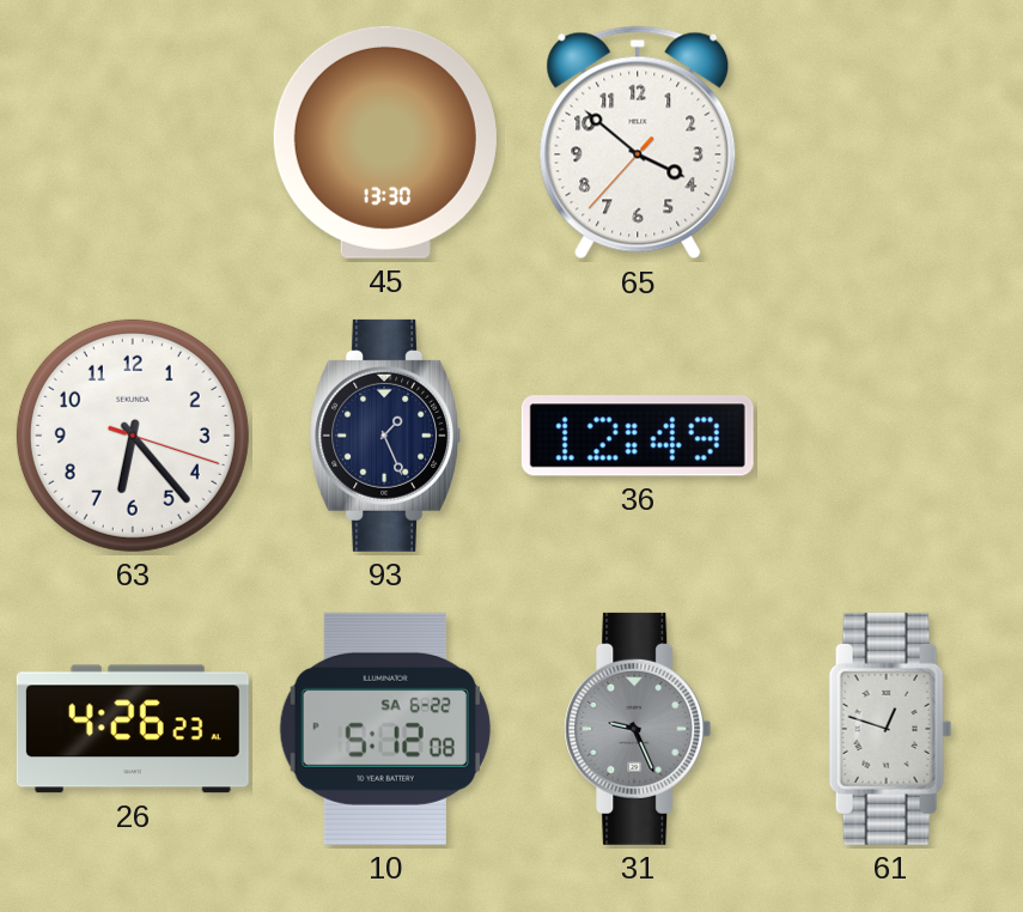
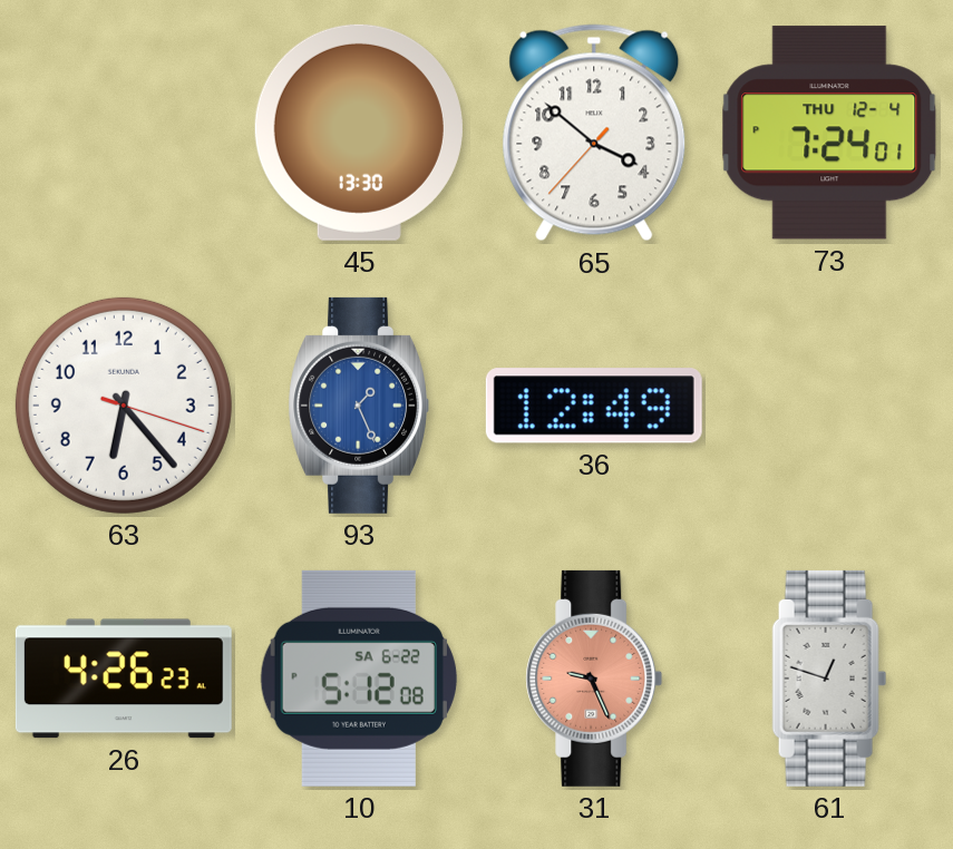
73: none -> 7:24 (829, 133)
93 dial: navy -> blue (358, 406)
31 dial: grey -> salmon (594, 679)
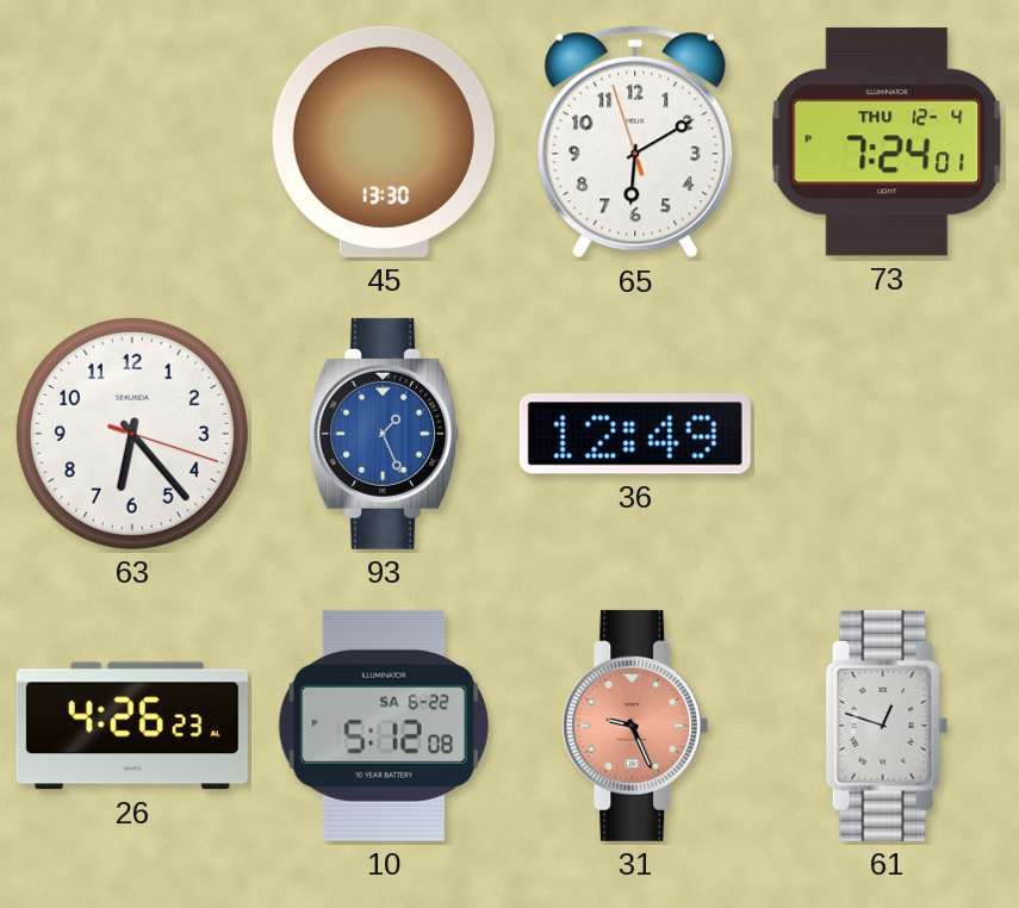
65: 3:51 -> 6:09 (635, 142)
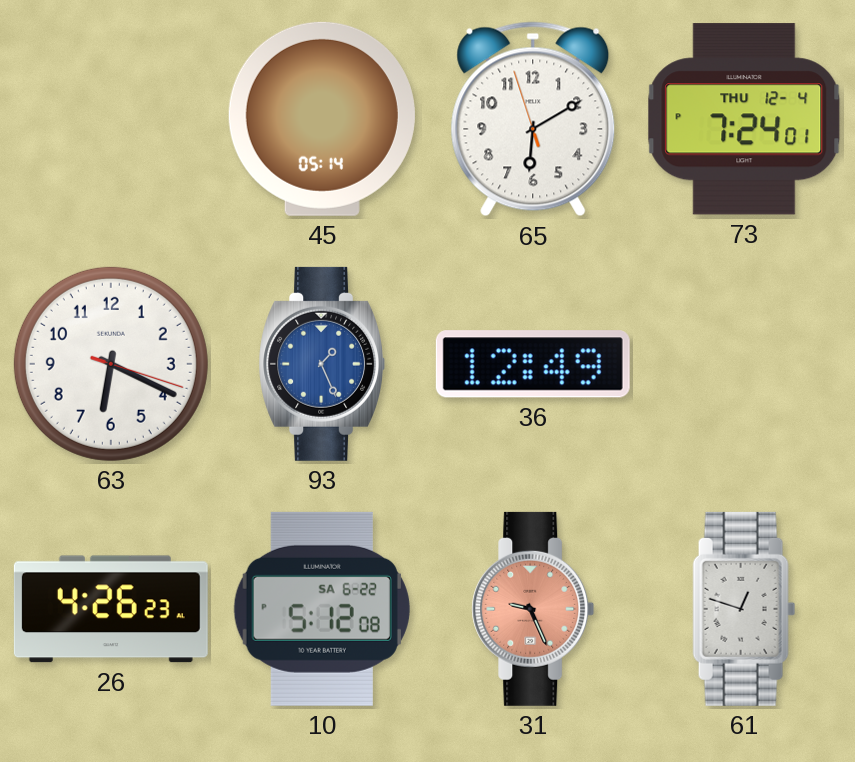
45: 13:30 -> 05:14 (322, 119)
63: 6:23 -> 6:19 (111, 364)
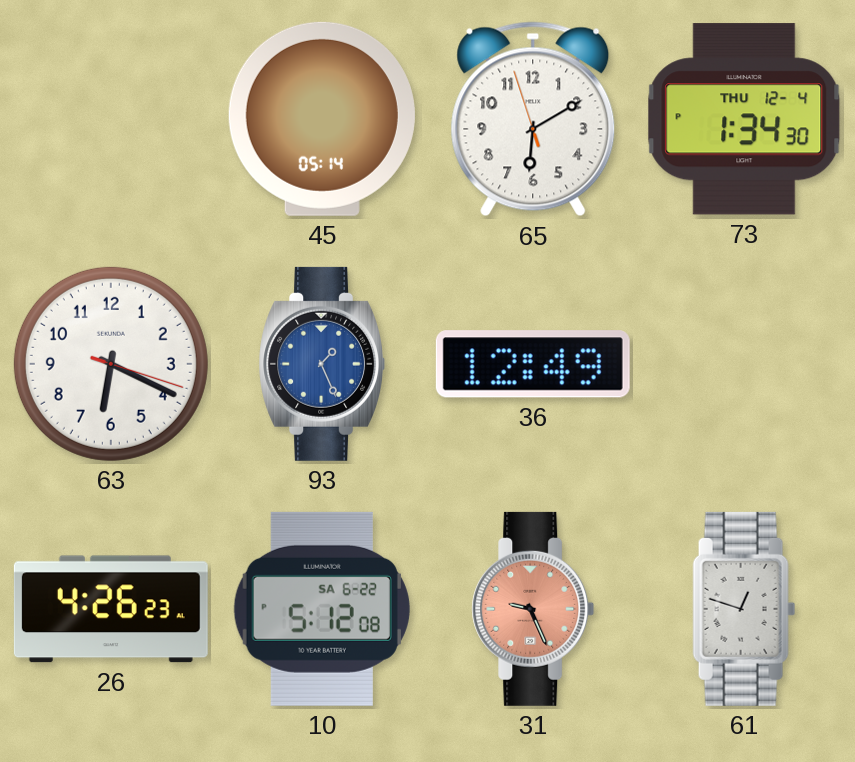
73: 7:24 -> 1:34 (744, 119)
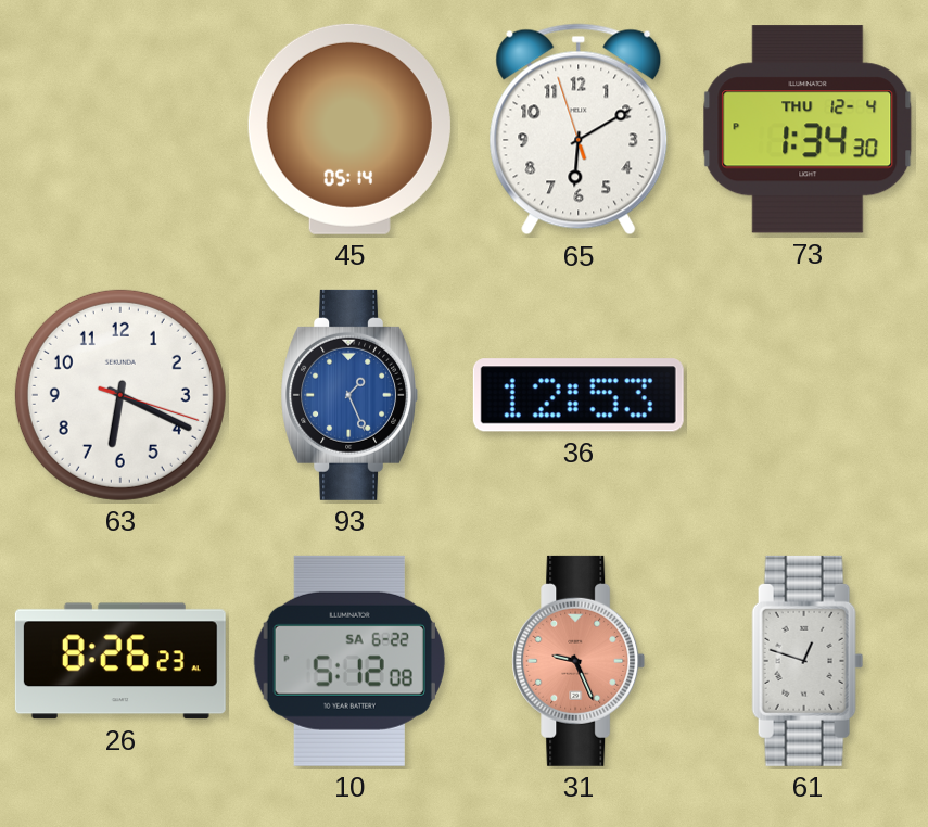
36: 12:49 -> 12:53 (579, 395)
26: 4:26 -> 8:26 (120, 661)
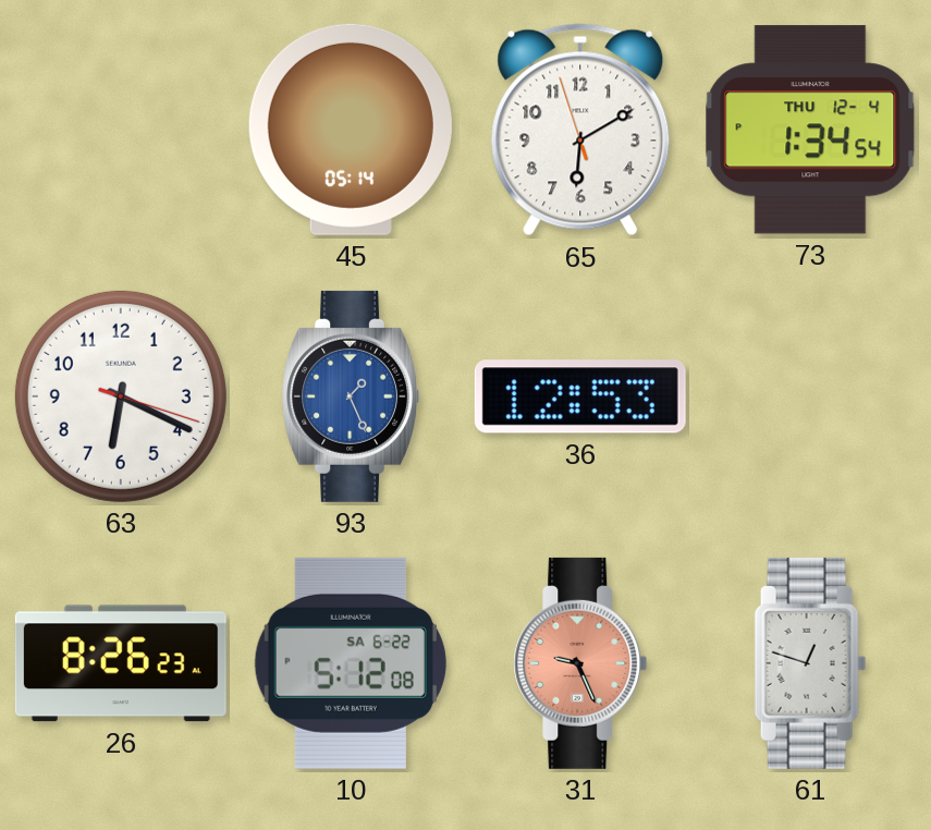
73: 1:34:30 PM -> 1:34:54 PM (810, 130)
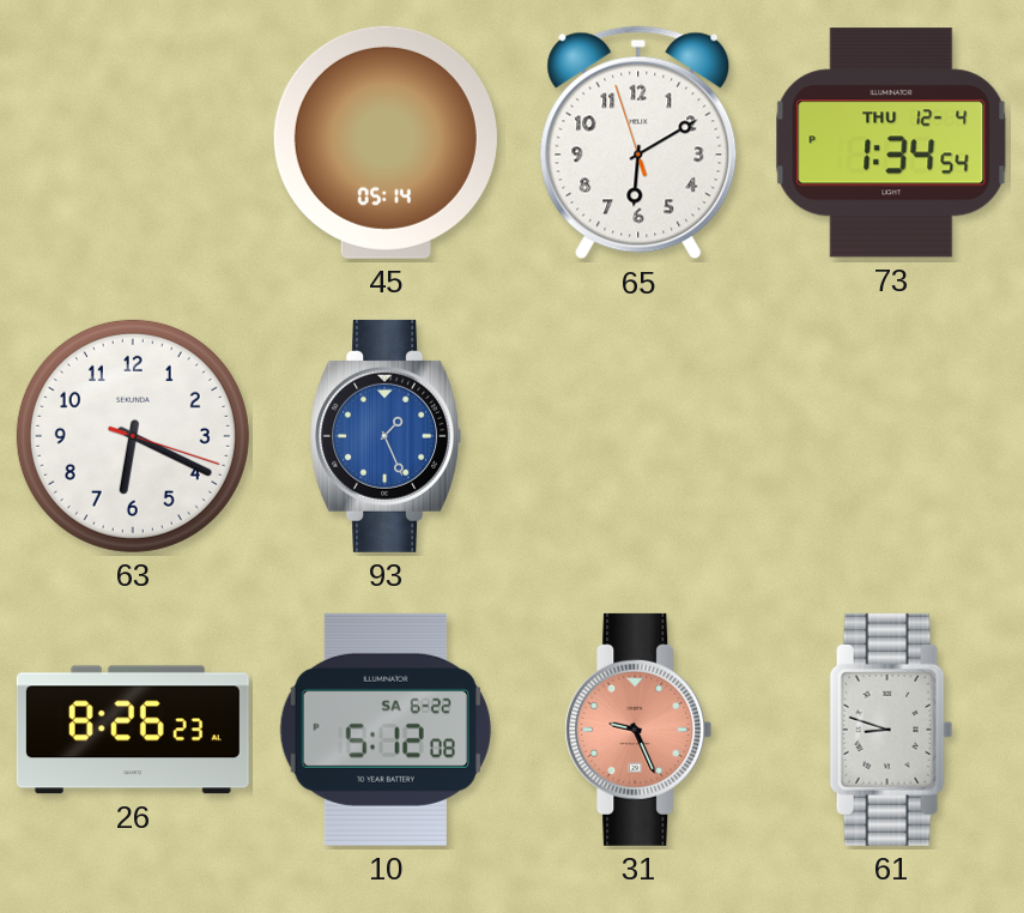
36: 12:53 -> none (580, 396)
61: 12:48 -> 8:48 (891, 730)
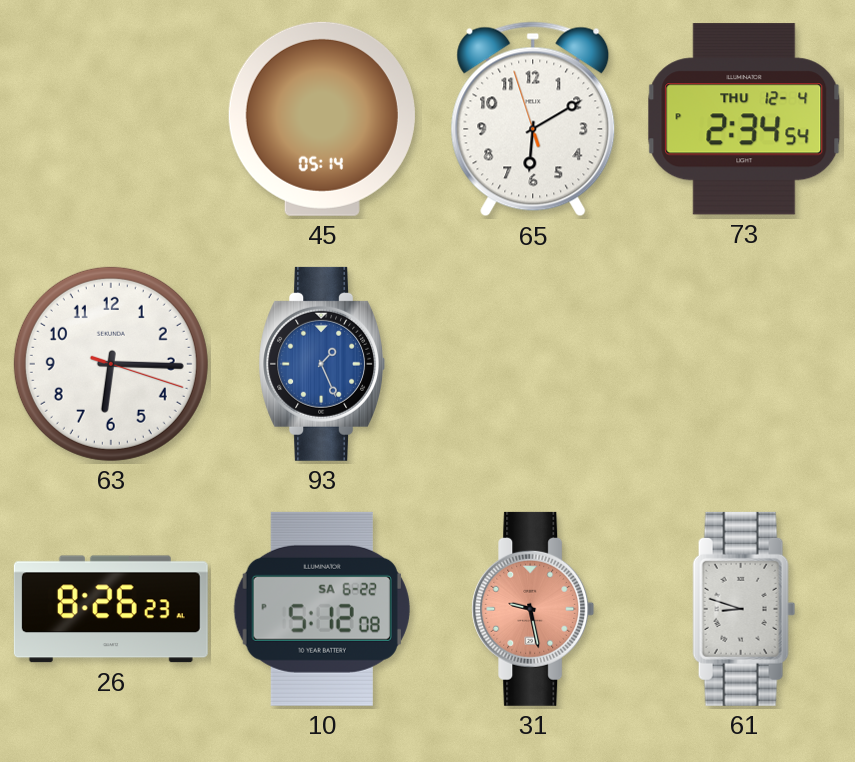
73: 1:34 -> 2:34 (744, 119)
63: 6:19 -> 6:15 (111, 364)
31: 9:26 -> 9:28 (533, 609)
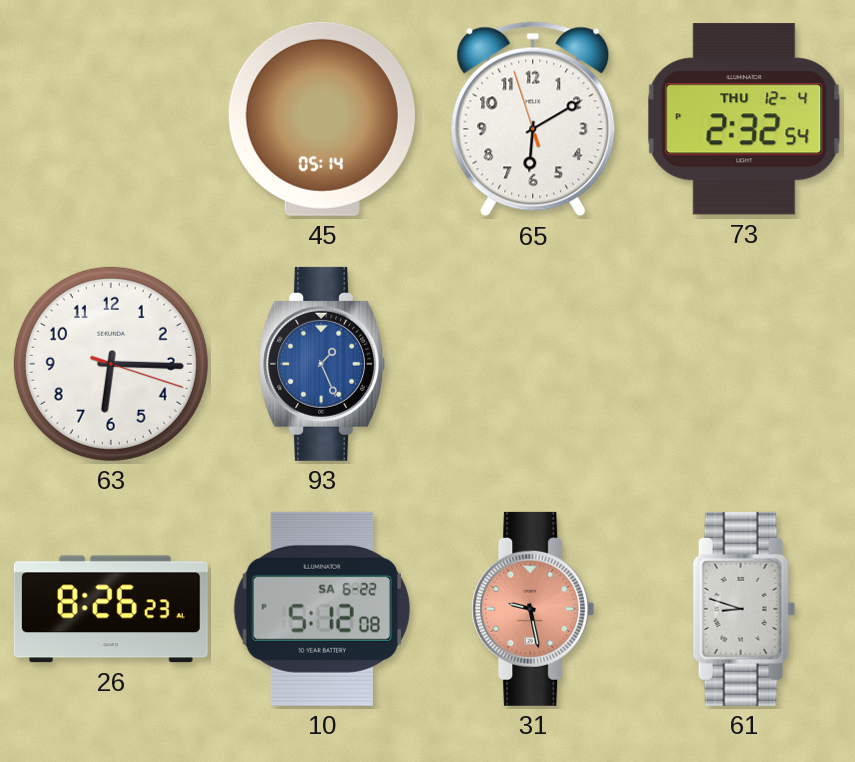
73: 2:34 -> 2:32 (744, 119)
